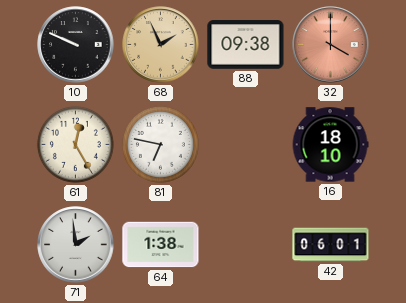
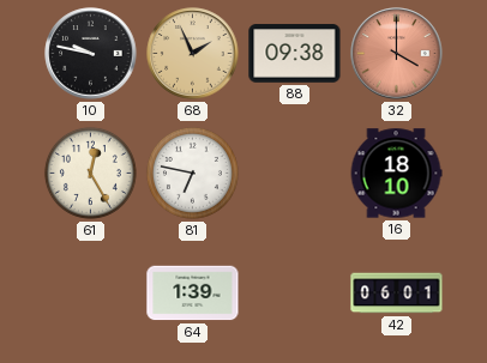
10: 9:49 -> 9:47 (91, 54)
71: 1:59 -> none (76, 245)
64: 1:38 -> 1:39 (193, 294)
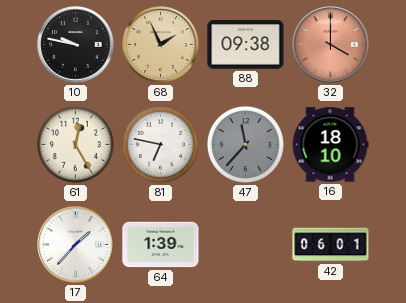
47: none -> 11:37 (245, 144)
17: none -> 1:37 (76, 245)
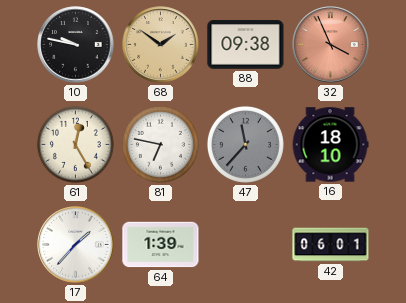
68: 1:56 -> 1:51 (161, 45)
32: 4:00 -> 3:56 (331, 45)
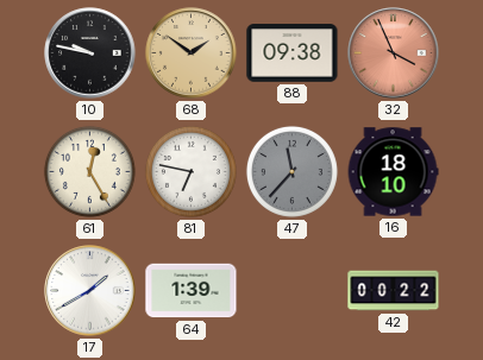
17: 1:37 -> 1:40 (90, 291)
42: 06:01 -> 00:22 (394, 291)
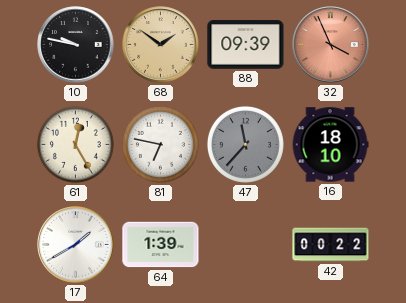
88: 09:38 -> 09:39 (246, 45)
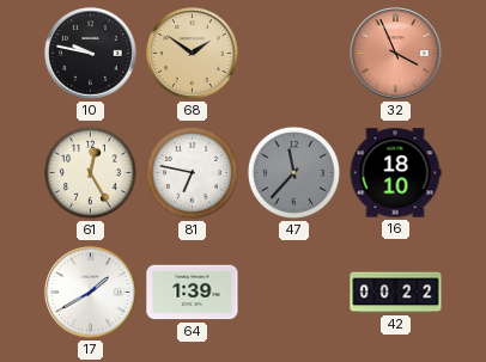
88: 09:39 -> none (246, 45)
